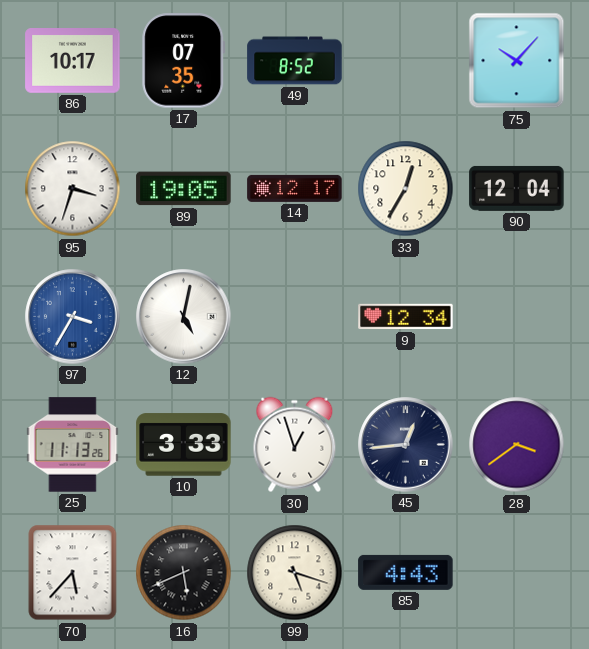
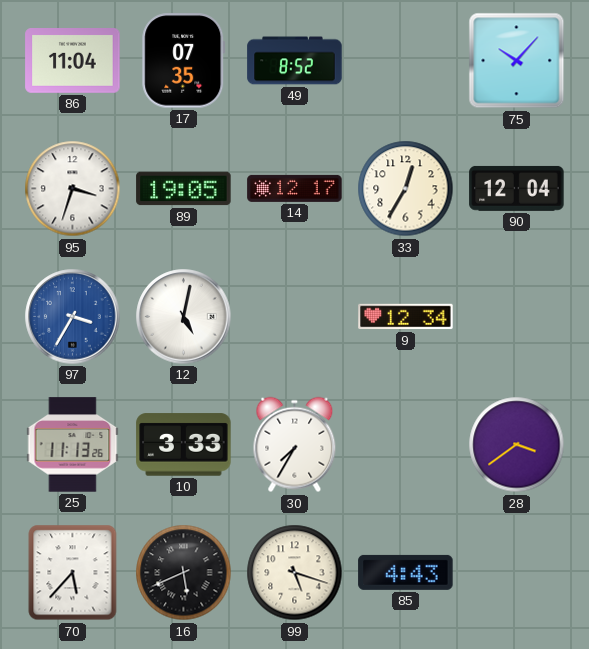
86: 10:17 -> 11:04 (73, 61)
30: 12:57 -> 7:35 (295, 445)
45: 12:44 -> none (406, 445)
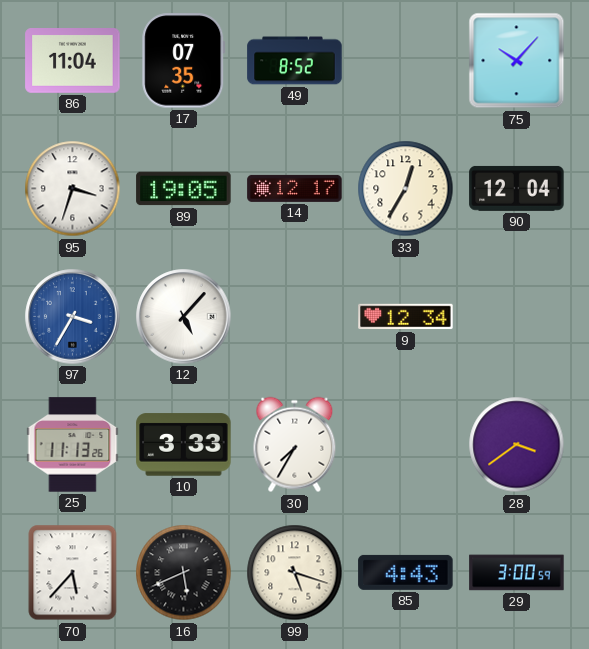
12: 5:02 -> 5:07 (184, 317)
29: none -> 3:00 (517, 573)
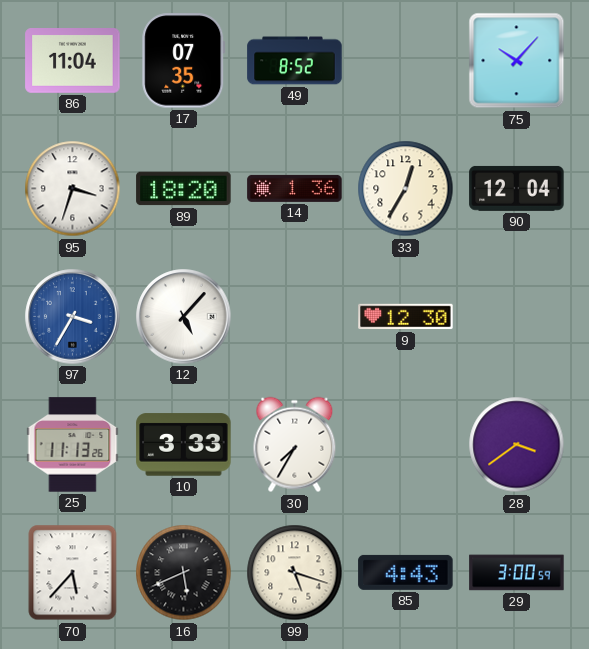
89: 19:05 -> 18:20 (184, 189)
14: 12:17 -> 1:36 (295, 188)
9: 12:34 -> 12:30 (406, 317)
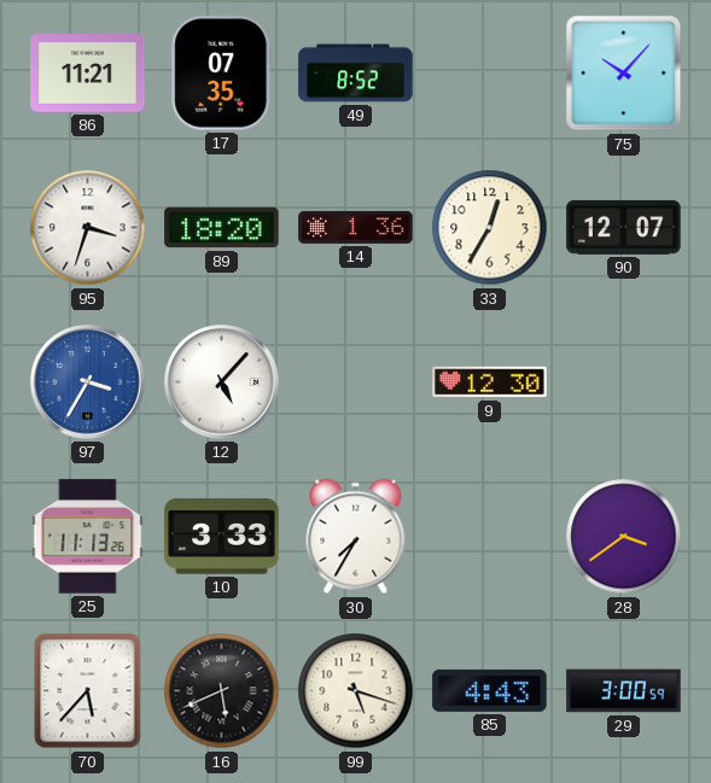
86: 11:04 -> 11:21 (88, 74)
90: 12:04 -> 12:07 (624, 227)
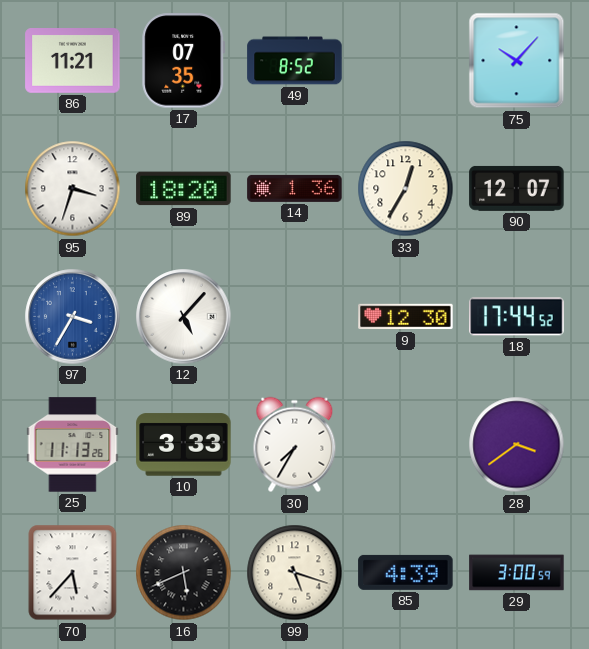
18: none -> 17:44 (517, 317)
85: 4:43 -> 4:39 (406, 572)
